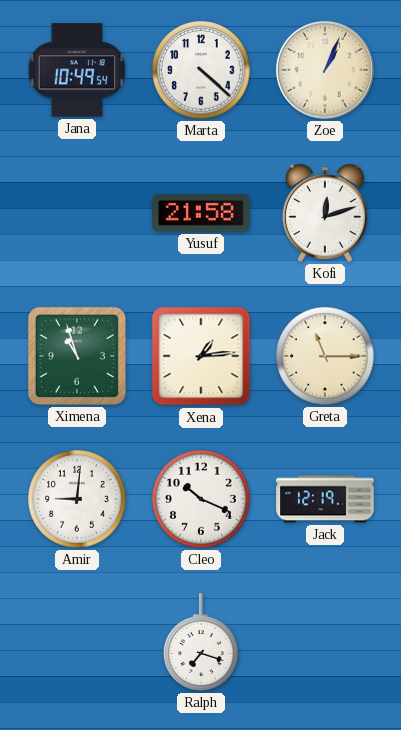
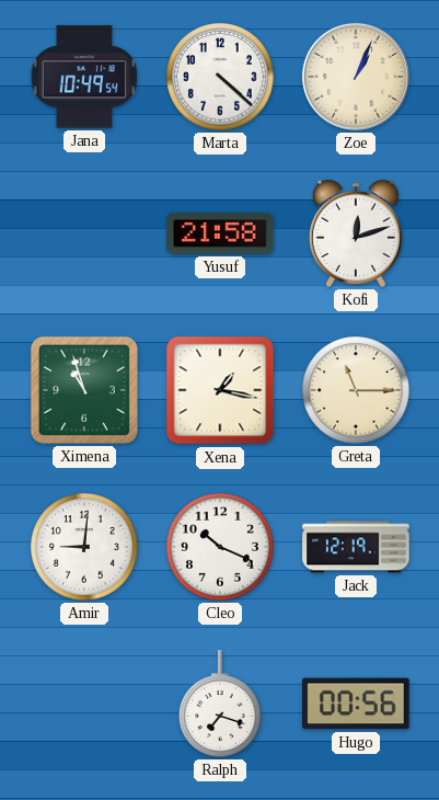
Xena: 1:14 -> 1:17 (220, 390)
Hugo: none -> 00:56 (356, 704)
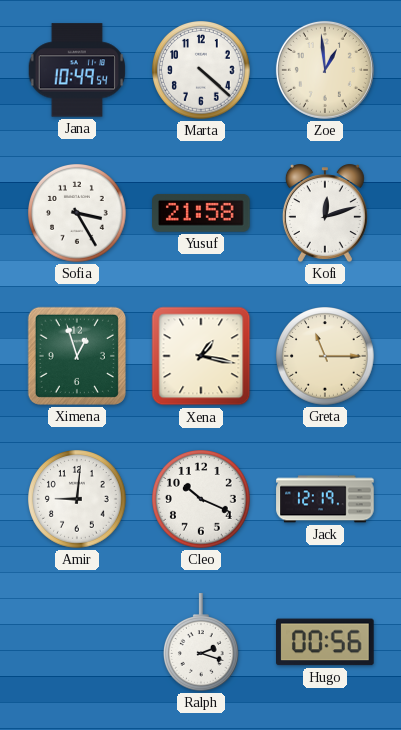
Zoe: 1:04 -> 12:59 (325, 70)
Sofia: none -> 3:25 (78, 214)
Ximena: 10:57 -> 12:57 (77, 356)
Ralph: 7:18 -> 2:18 (202, 642)
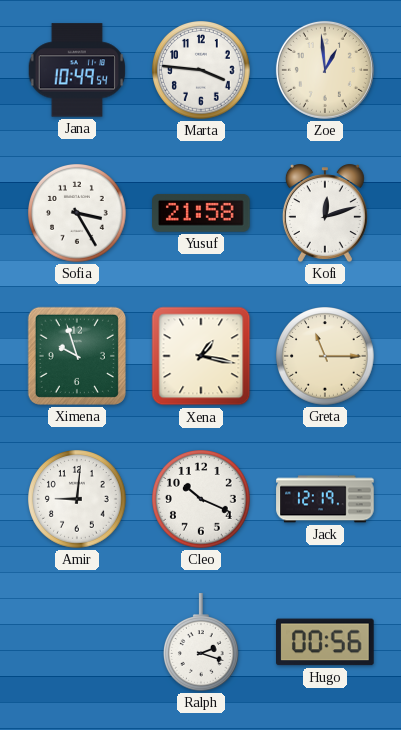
Marta: 4:22 -> 3:46 (202, 71)
Ximena: 12:57 -> 9:57 (77, 356)
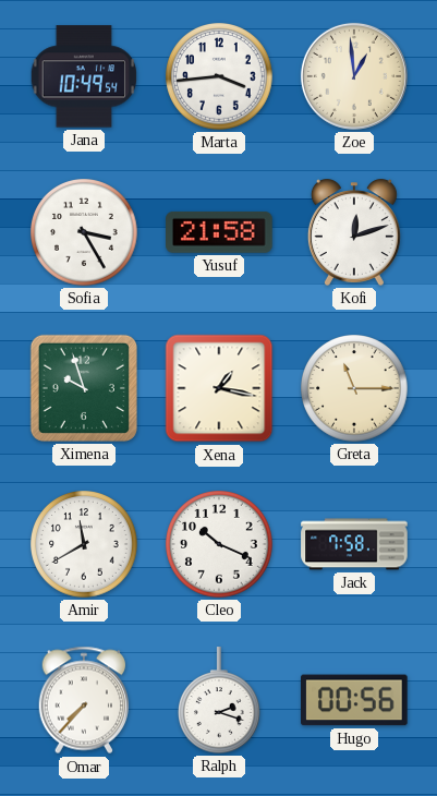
Marta: 3:46 -> 3:44 (220, 77)
Amir: 9:01 -> 11:40 (85, 545)
Jack: 12:19 -> 7:58 (354, 544)
Omar: none -> 7:37 (84, 700)
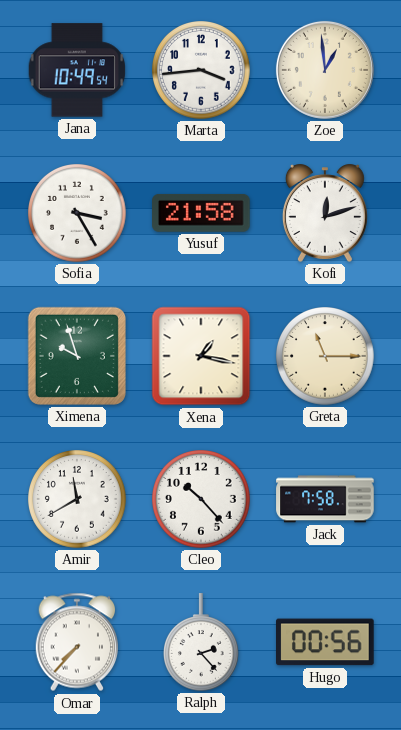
Cleo: 10:19 -> 10:23 (202, 500)
Ralph: 2:18 -> 2:23 (202, 642)
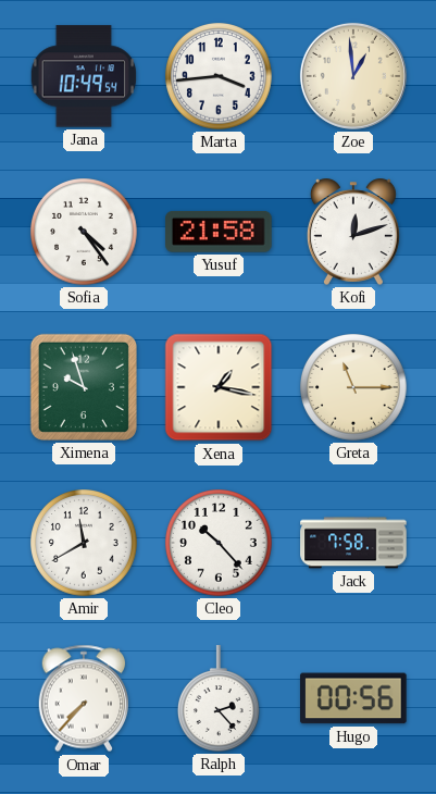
Sofia: 3:25 -> 4:24 (85, 233)
